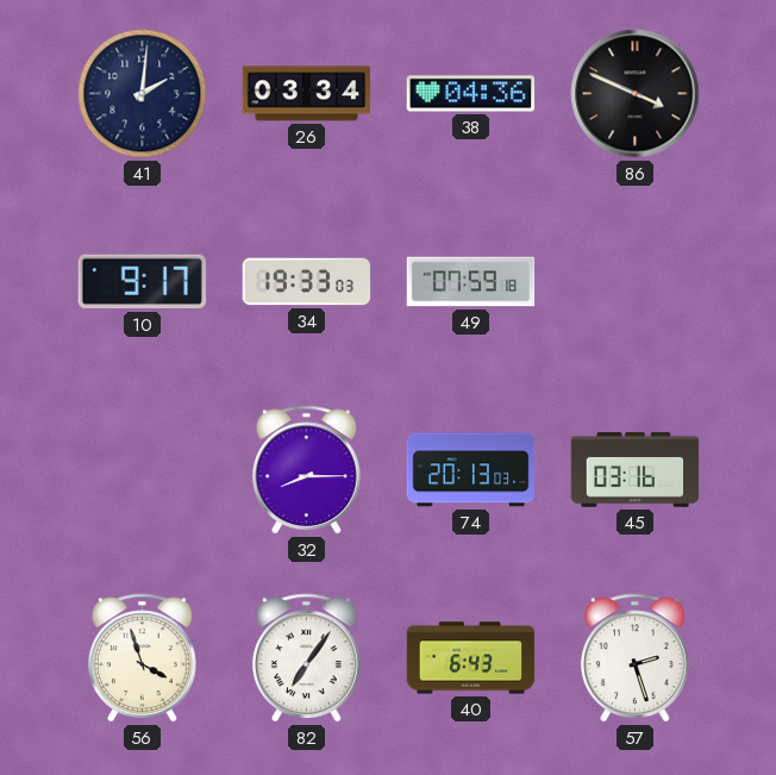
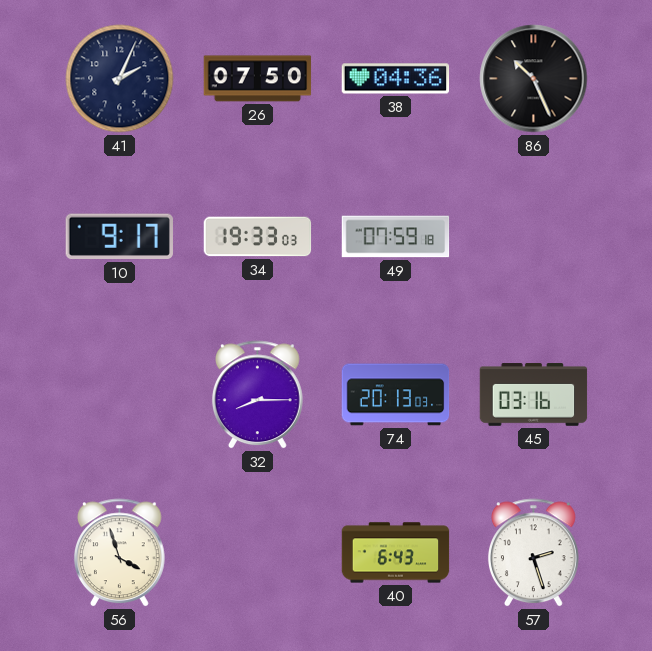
41: 2:01 -> 2:04 (120, 79)
26: 03:34 -> 07:50 (258, 79)
86: 3:49 -> 10:26 (534, 79)
82: 7:06 -> none (306, 658)
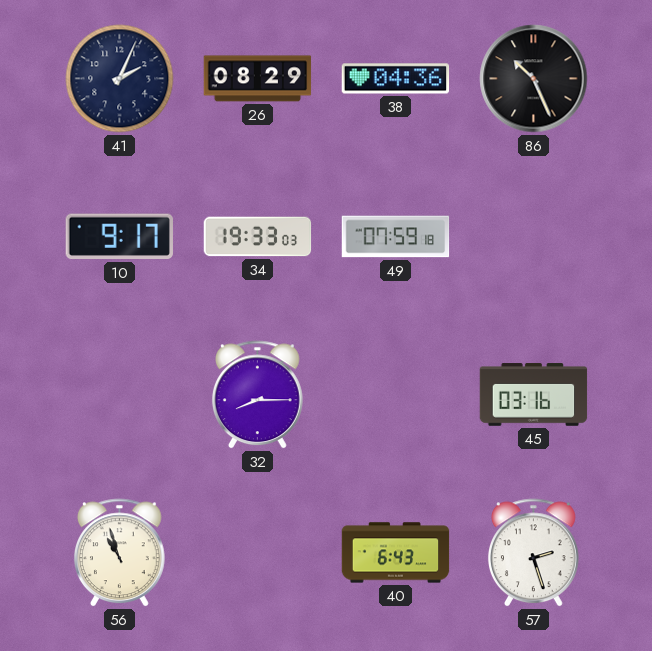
26: 07:50 -> 08:29 (258, 79)
74: 20:13 -> none (396, 395)
56: 3:57 -> 10:57 (119, 553)
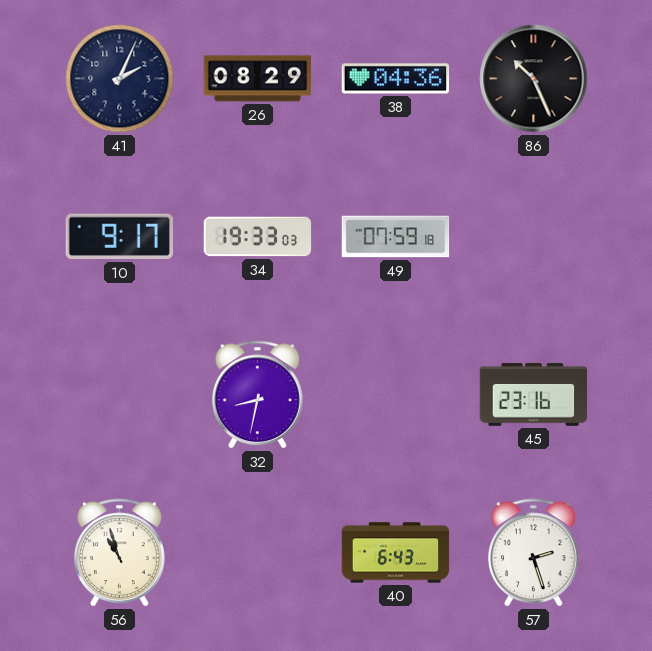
32: 8:15 -> 8:32 (257, 395)
45: 03:16 -> 23:16 (534, 395)
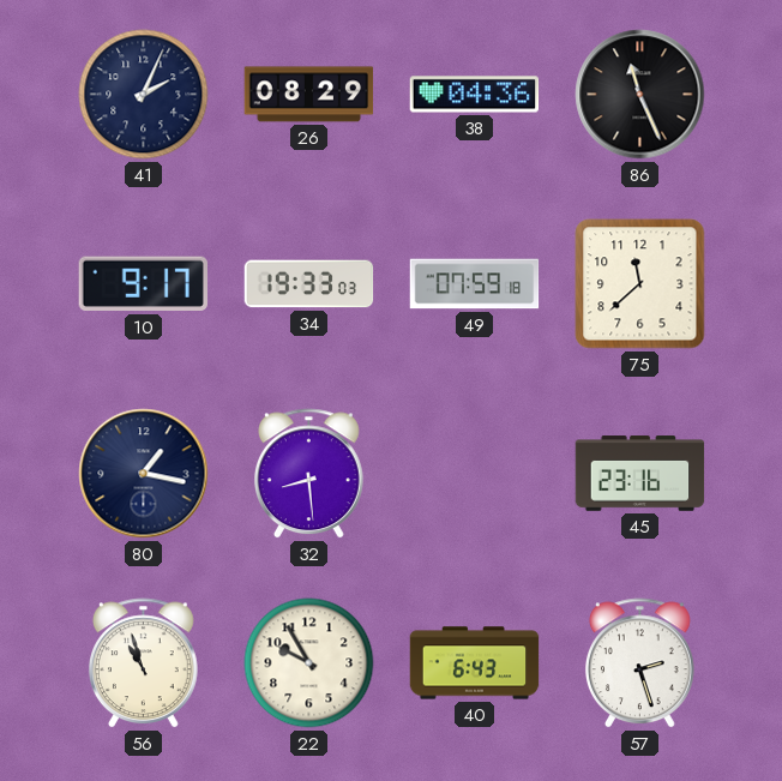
86: 10:26 -> 11:26 (640, 95)
75: none -> 11:38 (640, 284)
80: none -> 1:17 (144, 474)
32: 8:32 -> 8:29 (308, 474)
22: none -> 9:55 (309, 663)
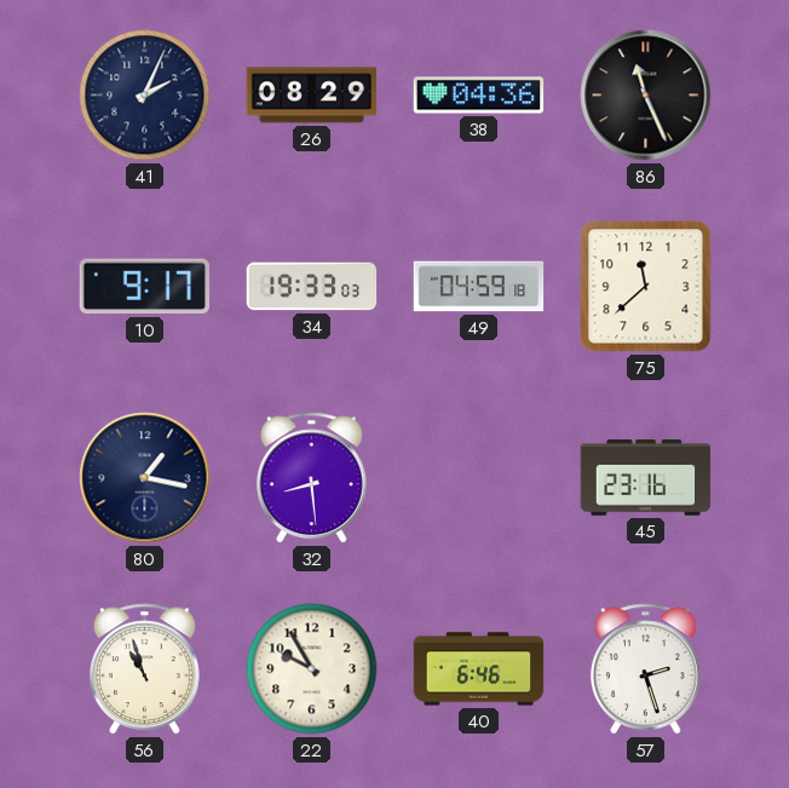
49: 07:59 -> 04:59 (479, 287)
40: 6:43 -> 6:46 (479, 669)
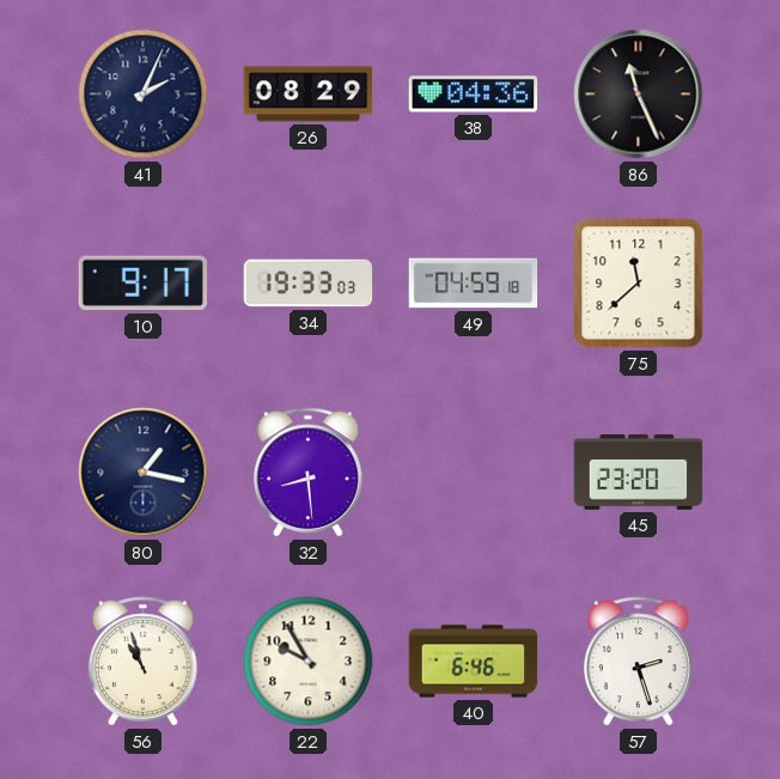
45: 23:16 -> 23:20 (639, 473)
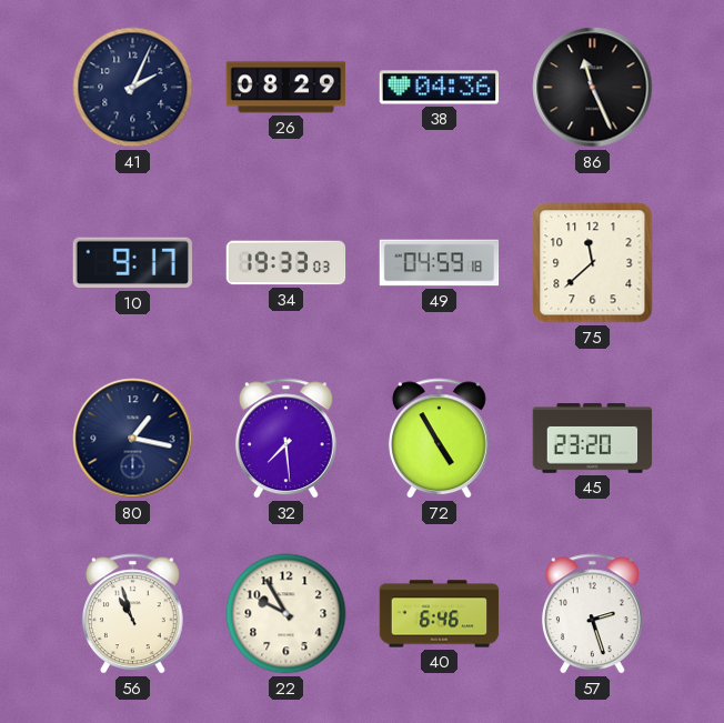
32: 8:29 -> 7:29 (285, 439)
72: none -> 4:55 (439, 439)
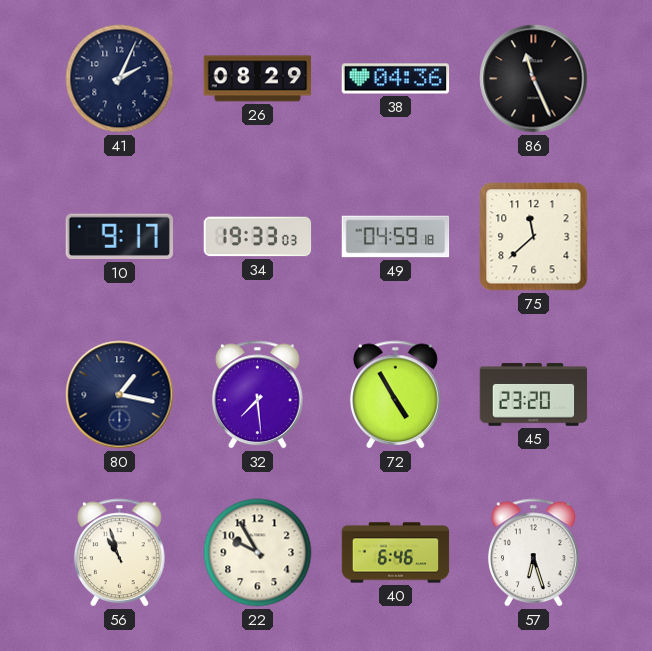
57: 2:27 -> 6:27 (533, 553)
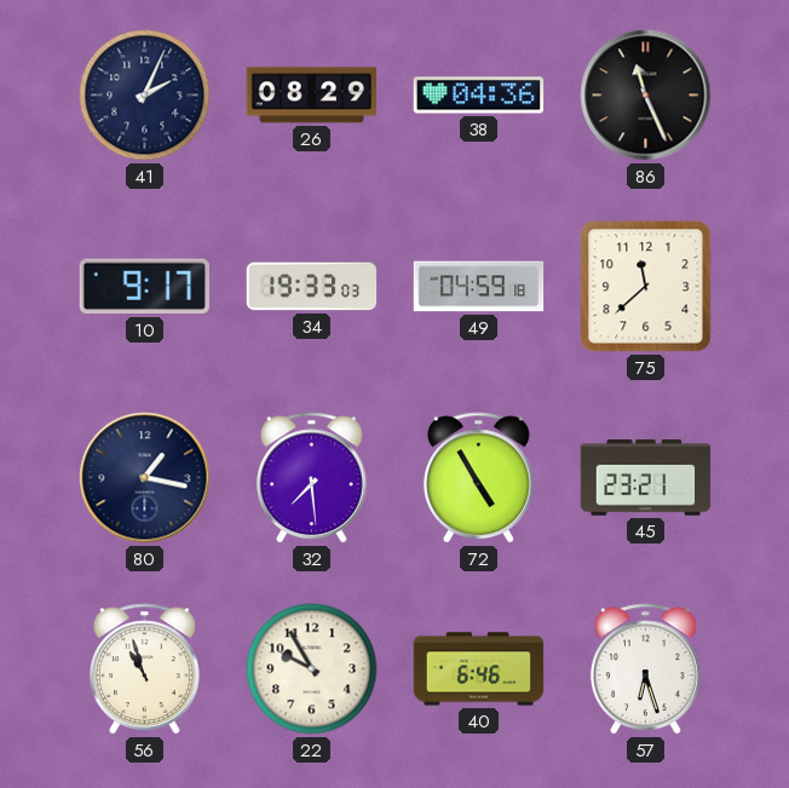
45: 23:20 -> 23:21 (646, 478)
